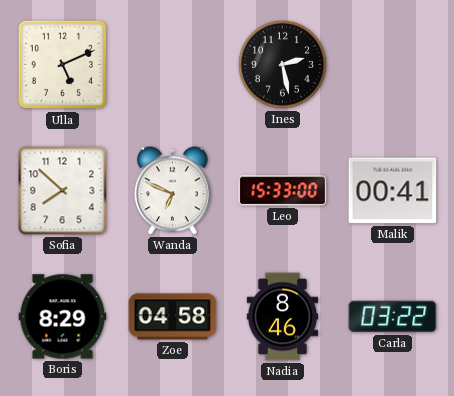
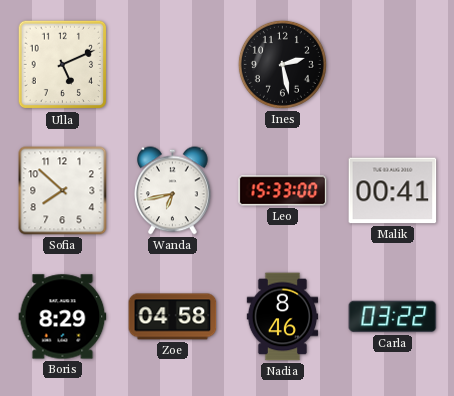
Wanda: 6:49 -> 6:43 (173, 191)
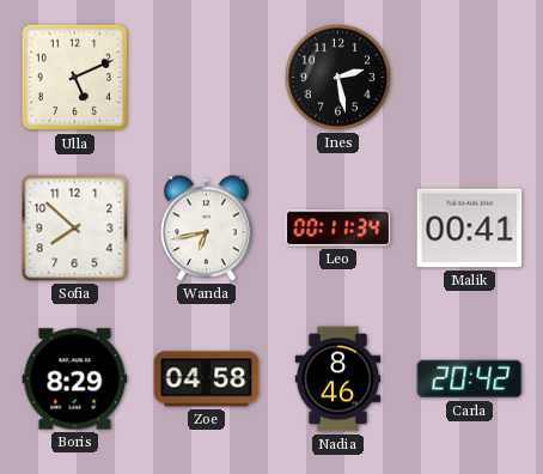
Leo: 15:33 -> 00:11 (338, 229)
Carla: 03:22 -> 20:42 (470, 379)
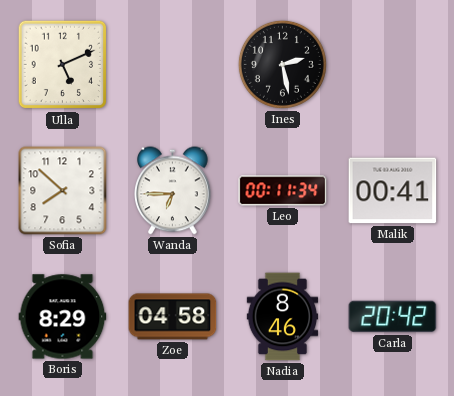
Wanda: 6:43 -> 6:45 (173, 191)
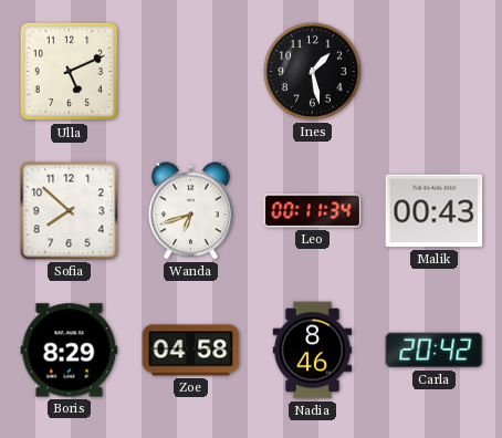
Ines: 2:28 -> 1:28 (312, 71)
Wanda: 6:45 -> 6:42 (191, 211)
Malik: 00:41 -> 00:43 (435, 211)
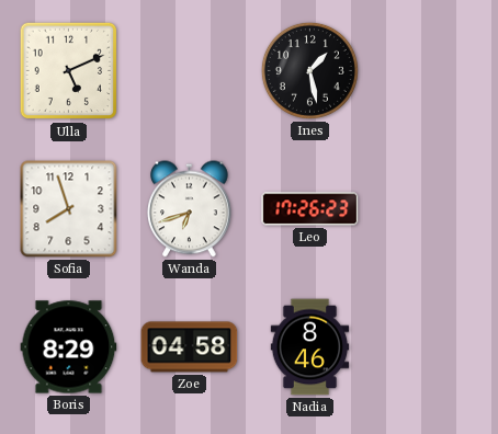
Sofia: 7:52 -> 7:57 (69, 209)
Leo: 00:11 -> 17:26 (310, 209)
Malik: 00:43 -> none (435, 211)
Carla: 20:42 -> none (435, 351)
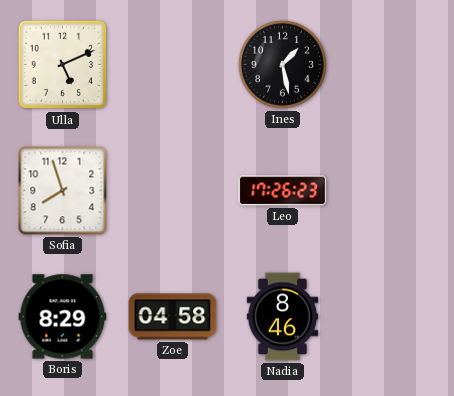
Wanda: 6:42 -> none (190, 209)
